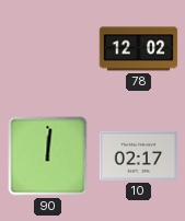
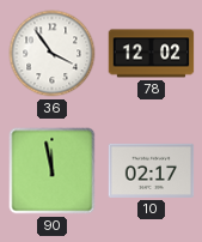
36: none -> 3:54 (53, 54)
90: 12:01 -> 11:58 (53, 171)
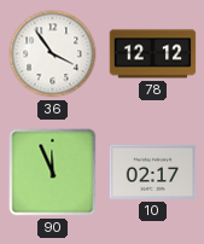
78: 12:02 -> 12:12 (153, 54)
90: 11:58 -> 11:56 (53, 173)
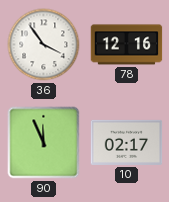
78: 12:12 -> 12:16 (127, 45)
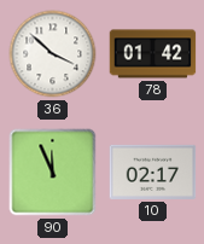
36: 3:54 -> 3:52 (53, 54)
78: 12:16 -> 01:42 (153, 54)
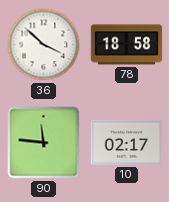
78: 01:42 -> 18:58 (127, 45)
90: 11:56 -> 11:46 (44, 143)
